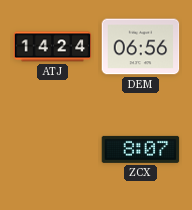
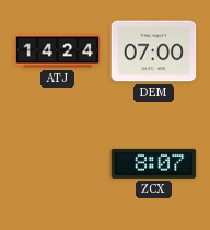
DEM: 06:56 -> 07:00 (154, 51)
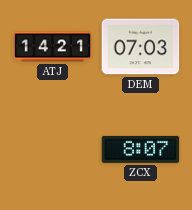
ATJ: 14:24 -> 14:21 (53, 47)
DEM: 07:00 -> 07:03 (141, 47)
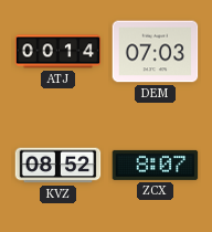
ATJ: 14:21 -> 00:14 (59, 52)
KVZ: none -> 08:52 (59, 166)
